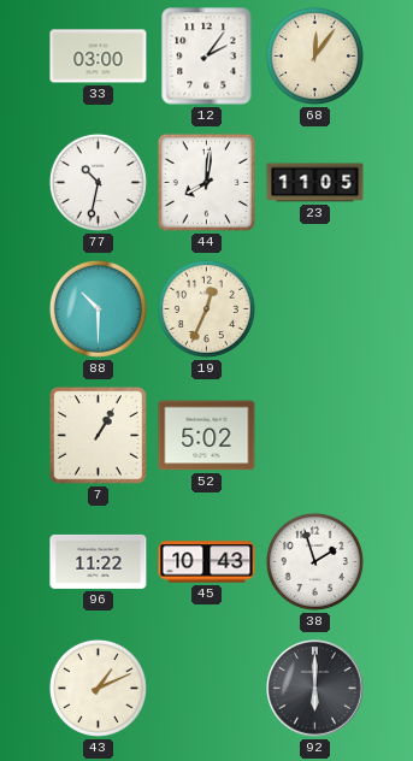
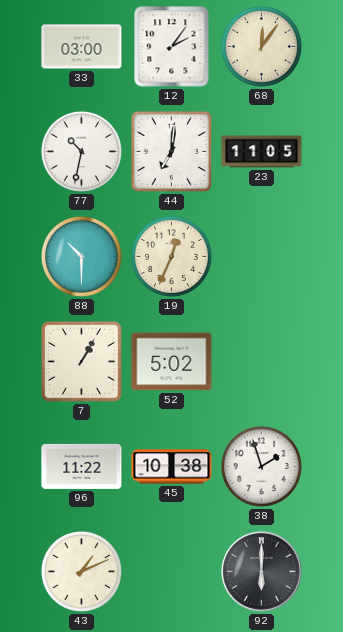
44: 8:01 -> 7:01 (171, 151)
45: 10:43 -> 10:38 (172, 467)
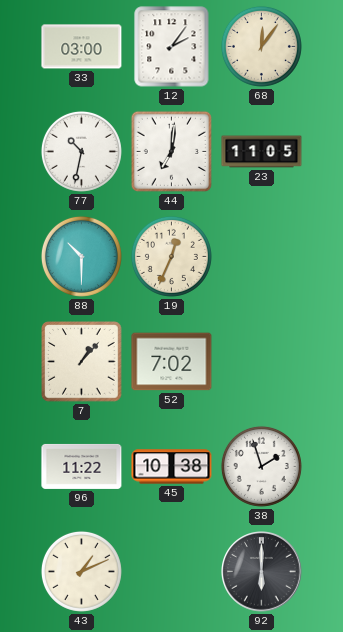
7: 1:05 -> 1:07 (82, 362)
52: 5:02 -> 7:02 (172, 362)
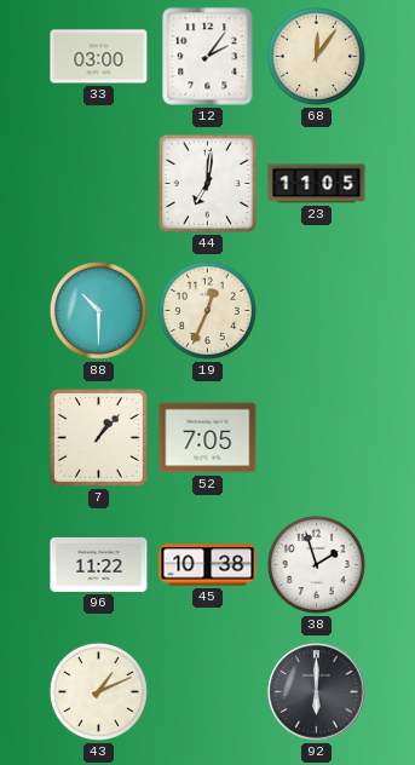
77: 10:32 -> none (81, 151)
52: 7:02 -> 7:05 (208, 438)
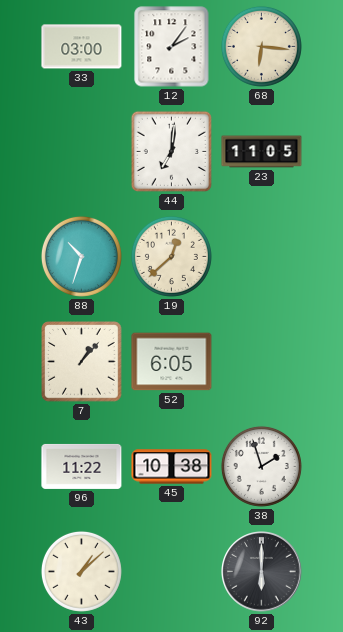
68: 12:06 -> 6:16 (261, 46)
88: 10:30 -> 10:33 (81, 256)
19: 12:34 -> 12:38 (171, 256)
52: 7:05 -> 6:05 (172, 362)
43: 1:11 -> 1:08 (81, 571)
